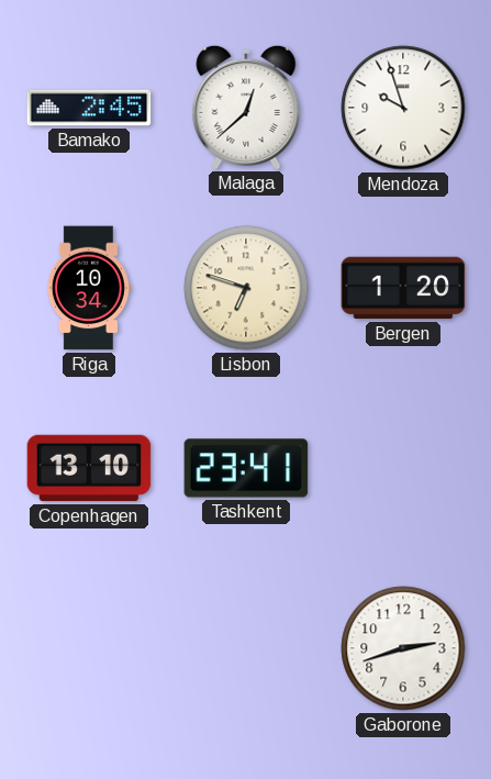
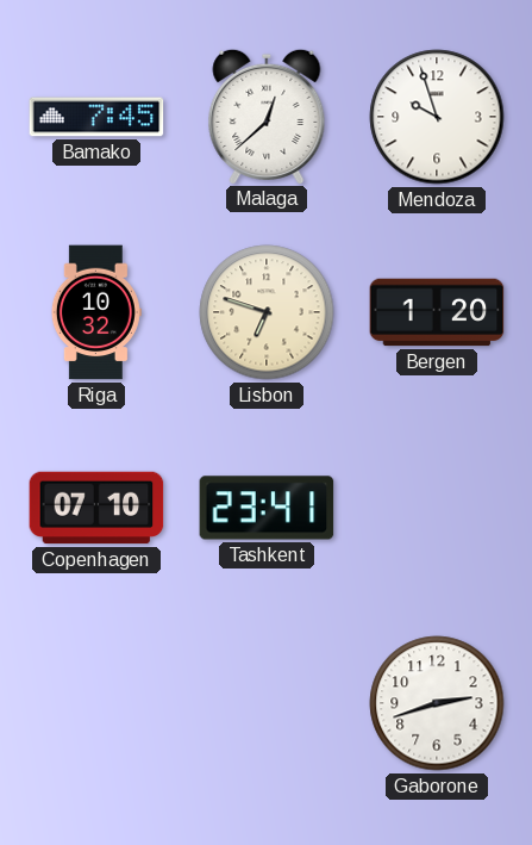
Bamako: 2:45 -> 7:45 (96, 117)
Riga: 10:34 -> 10:32 (96, 312)
Copenhagen: 13:10 -> 07:10 (96, 508)
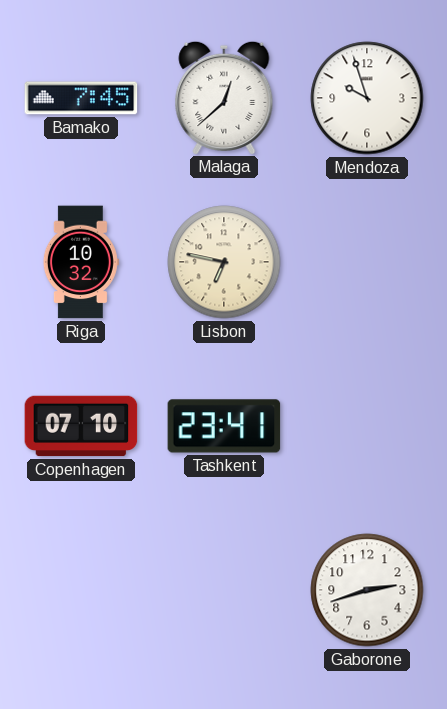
Lisbon: 6:48 -> 6:47 (224, 262)
Bergen: 1:20 -> none (437, 312)
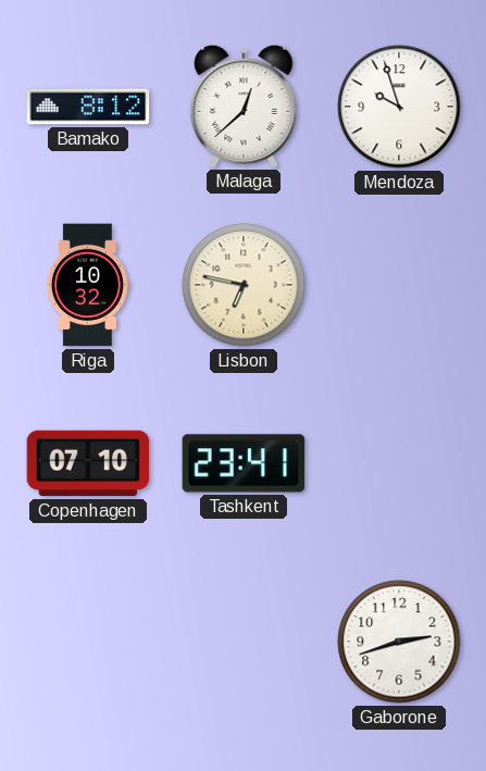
Bamako: 7:45 -> 8:12 (88, 107)
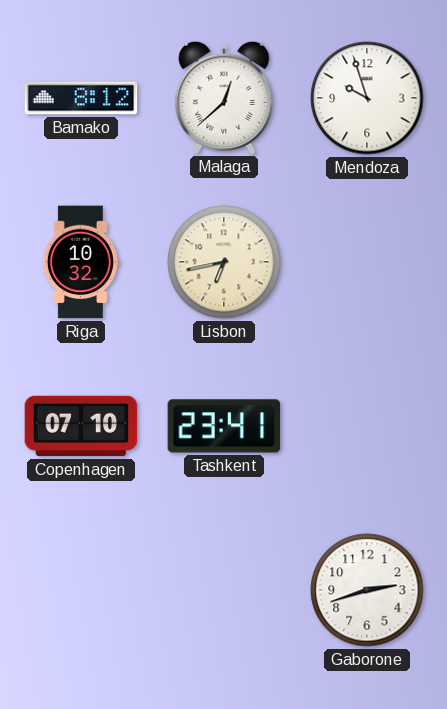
Lisbon: 6:47 -> 6:43 (224, 262)
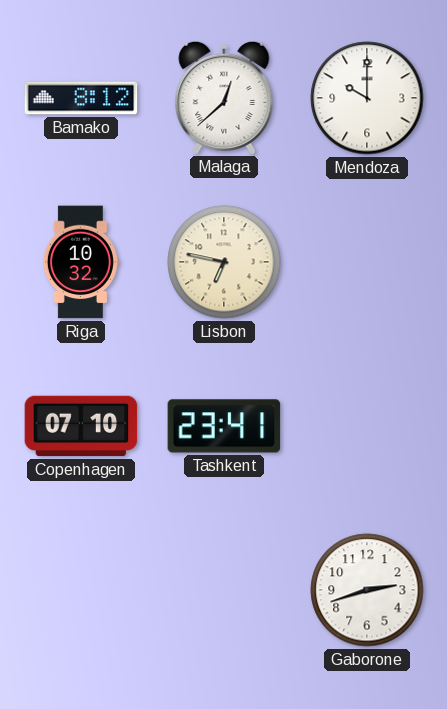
Mendoza: 9:57 -> 10:00 (367, 98)
Lisbon: 6:43 -> 6:47 (224, 262)
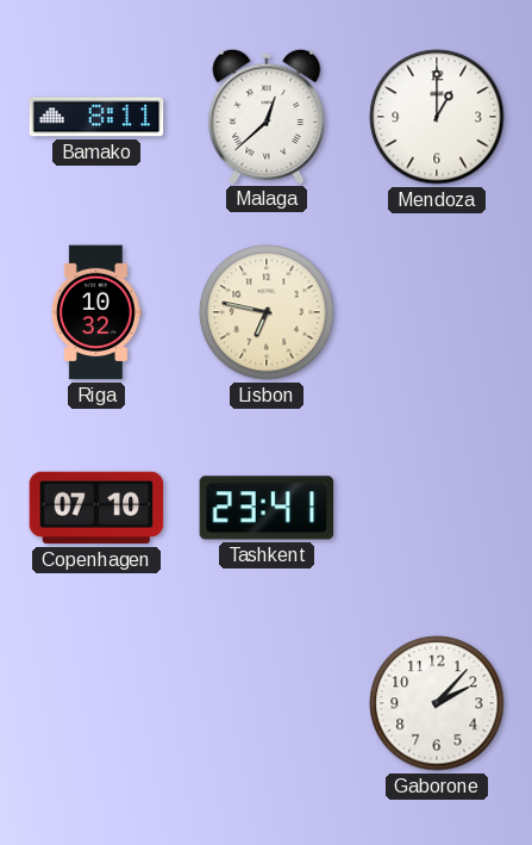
Bamako: 8:12 -> 8:11 (96, 117)
Mendoza: 10:00 -> 1:00 (437, 117)
Gaborone: 2:42 -> 2:07 (437, 703)
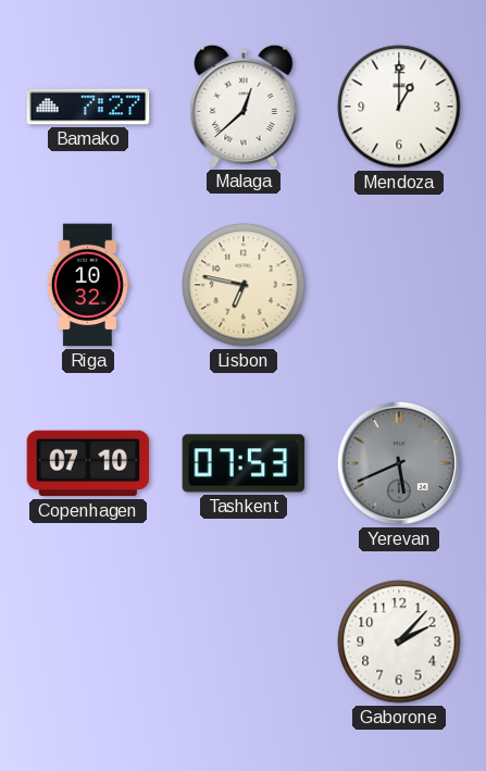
Bamako: 8:11 -> 7:27 (88, 107)
Tashkent: 23:41 -> 07:53 (244, 463)
Yerevan: none -> 5:41 (399, 463)
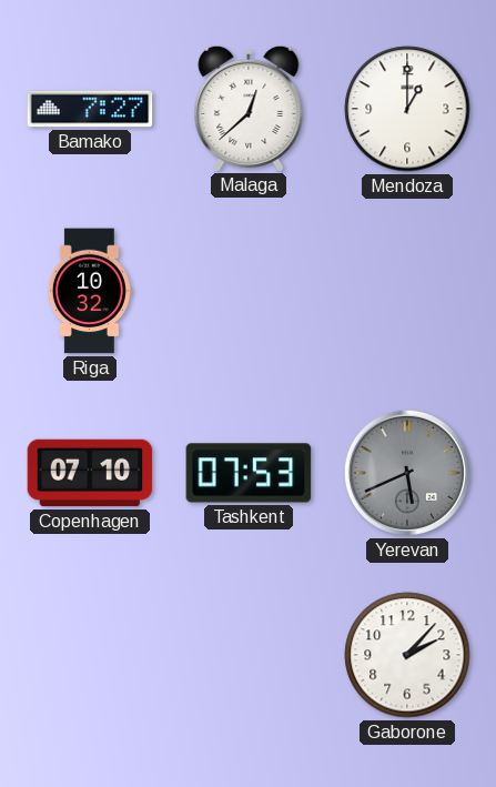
Lisbon: 6:47 -> none (244, 285)
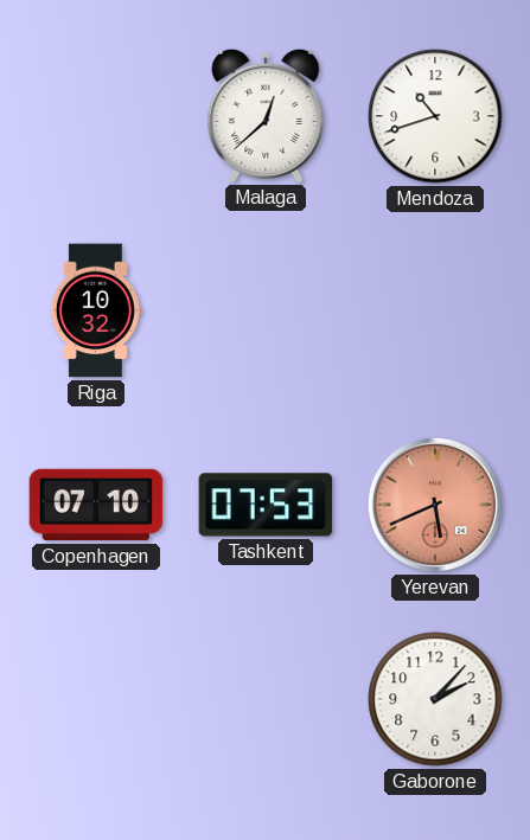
Bamako: 7:27 -> none (90, 109)
Mendoza: 1:00 -> 10:42 (435, 116)
Yerevan dial: grey -> salmon (435, 505)
